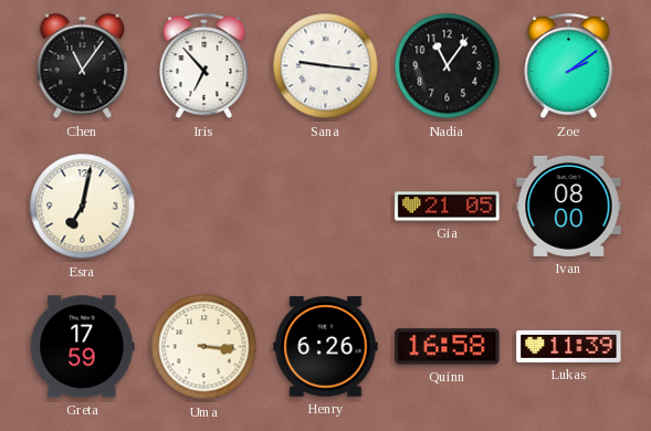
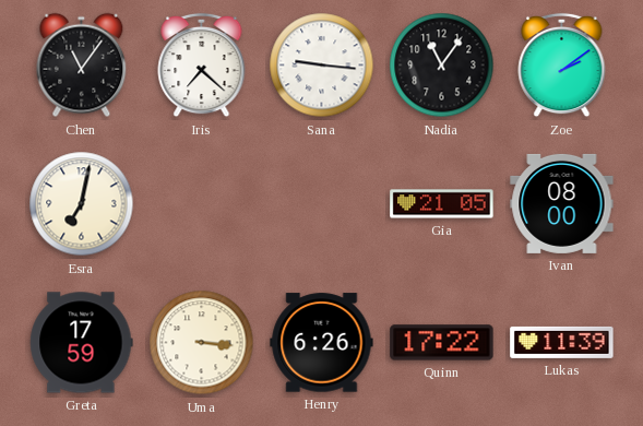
Iris: 6:53 -> 7:22 (202, 66)
Quinn: 16:58 -> 17:22 (442, 343)
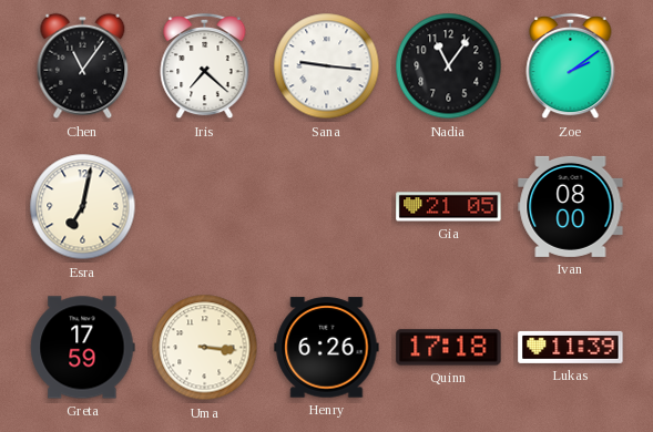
Quinn: 17:22 -> 17:18 (449, 348)
